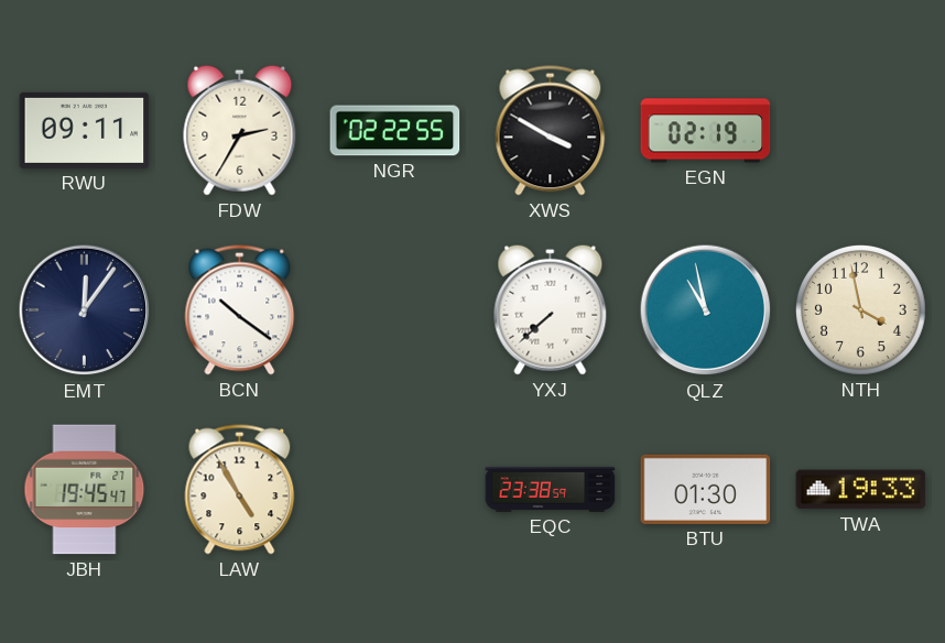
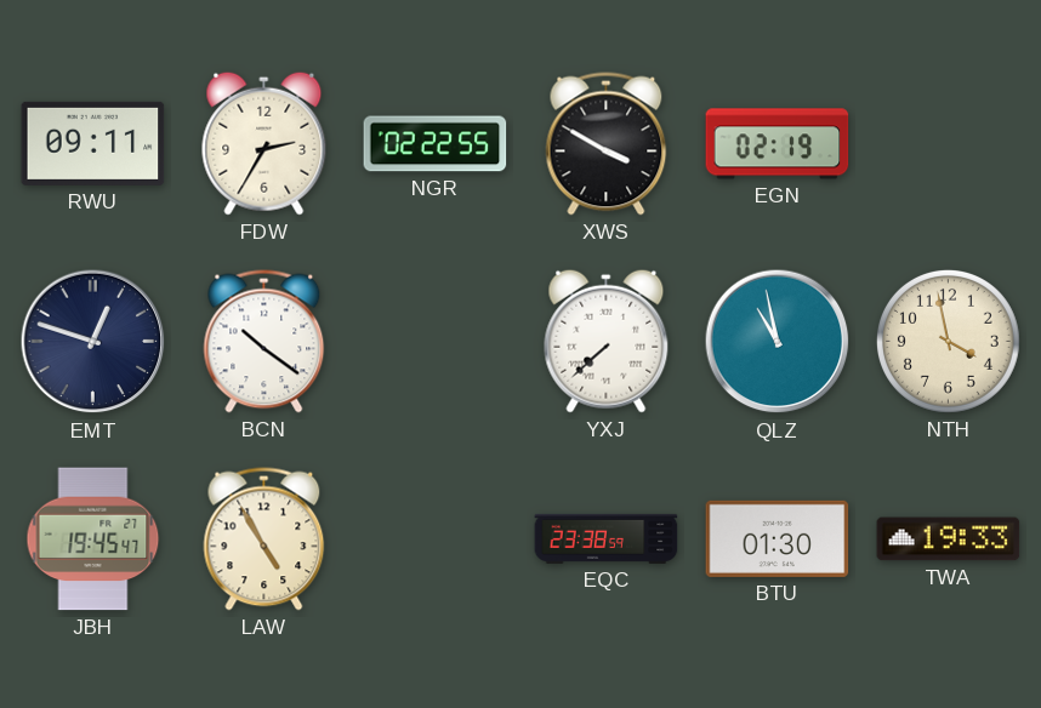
EMT: 12:06 -> 12:48 (93, 342)
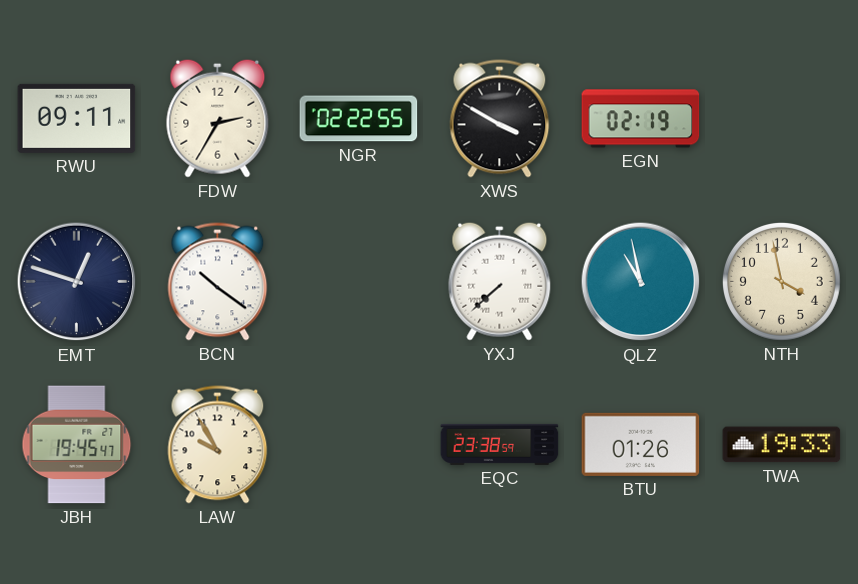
LAW: 4:55 -> 9:55 (218, 445)
BTU: 01:30 -> 01:26 (641, 444)
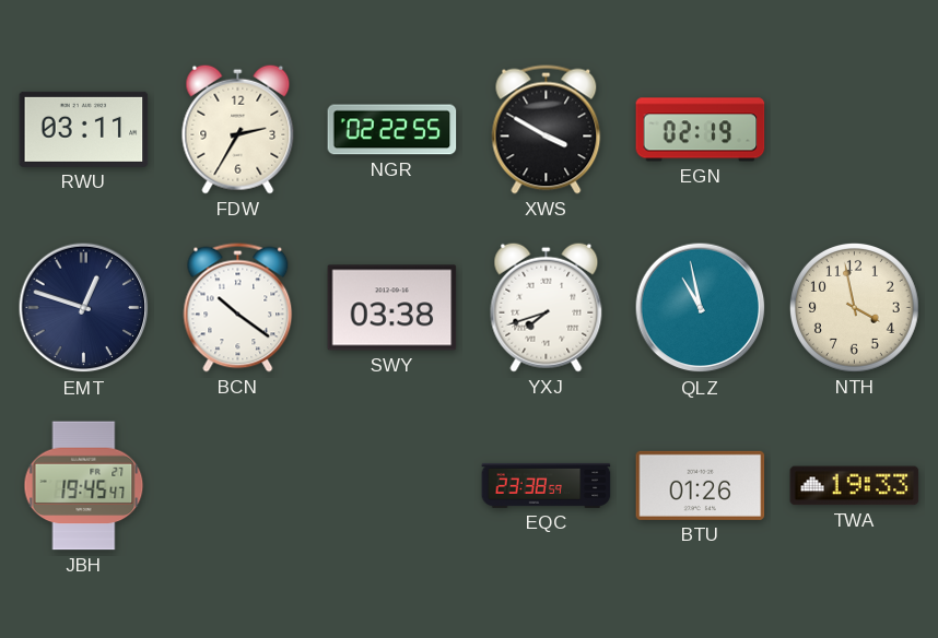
RWU: 09:11 -> 03:11 (84, 129)
SWY: none -> 03:38 (392, 308)
YXJ: 7:38 -> 7:42 (547, 307)
LAW: 9:55 -> none (218, 445)
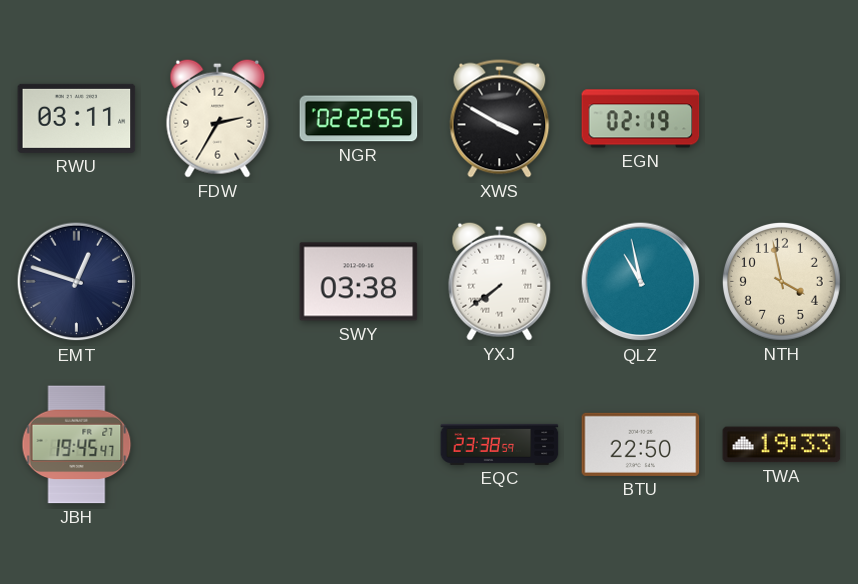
BCN: 10:21 -> none (238, 308)
YXJ: 7:42 -> 7:39 (500, 281)
BTU: 01:26 -> 22:50 (641, 444)
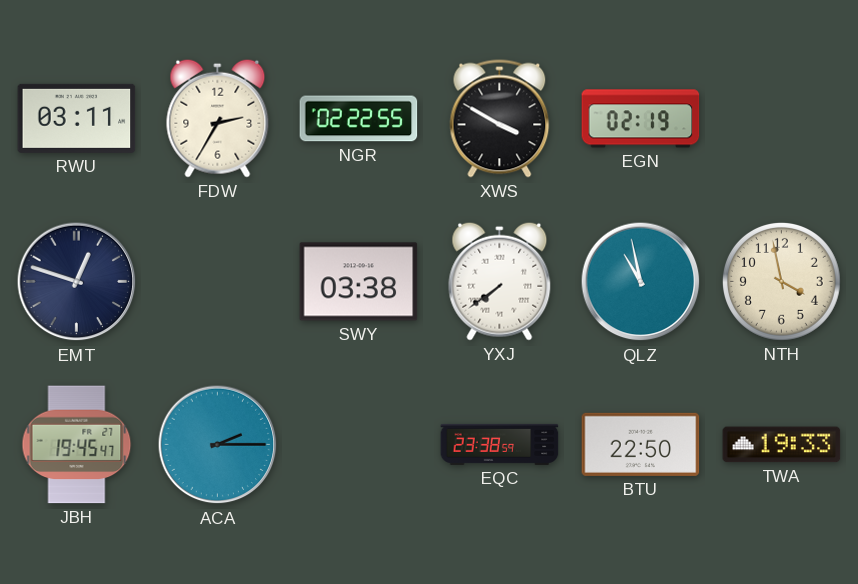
ACA: none -> 2:15 (218, 445)
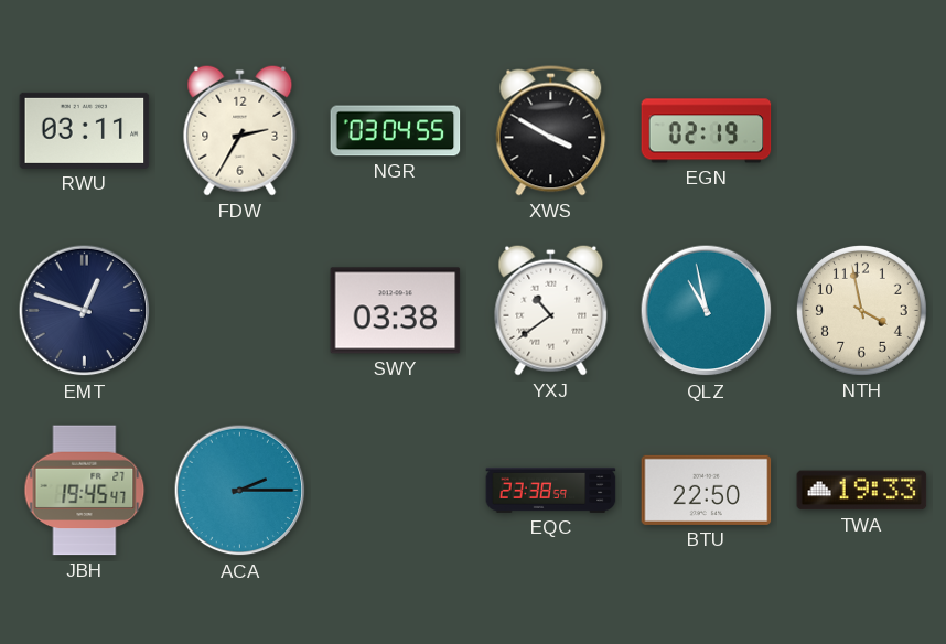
NGR: 02:22 -> 03:04 (396, 131)
YXJ: 7:39 -> 10:39 (551, 310)
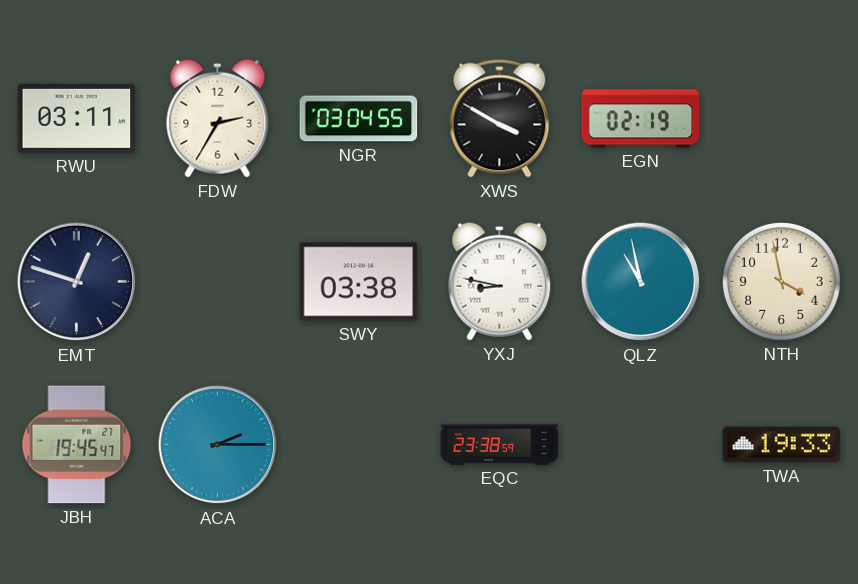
YXJ: 10:39 -> 8:47 (500, 281)
BTU: 22:50 -> none (707, 490)
